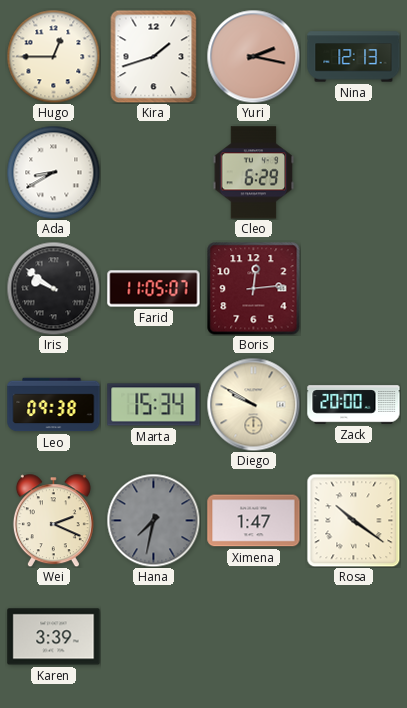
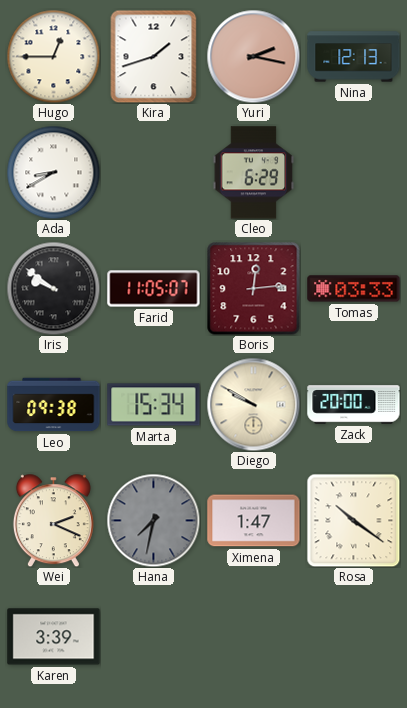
Tomas: none -> 03:33 (354, 289)
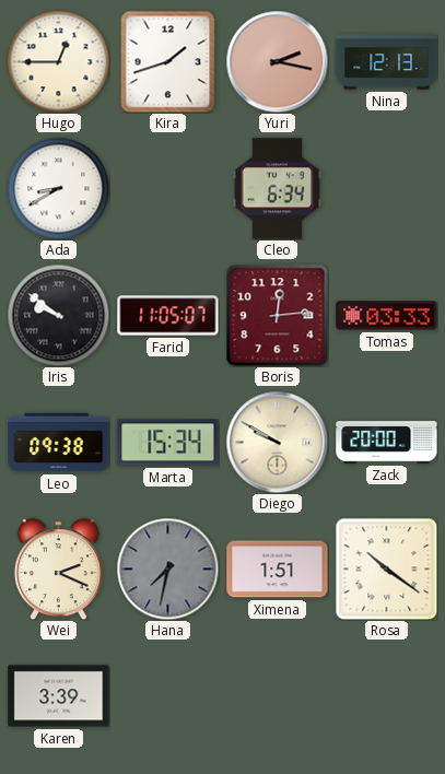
Cleo: 6:29 -> 6:34 (278, 189)
Ximena: 1:47 -> 1:51 (278, 570)
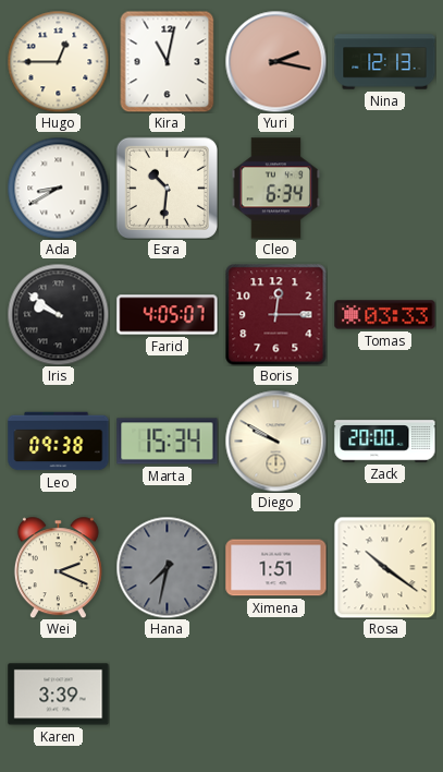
Kira: 1:42 -> 11:02 (168, 61)
Esra: none -> 10:31 (167, 188)
Farid: 11:05 -> 4:05 (168, 315)
Boris: 12:14 -> 12:15 (275, 314)
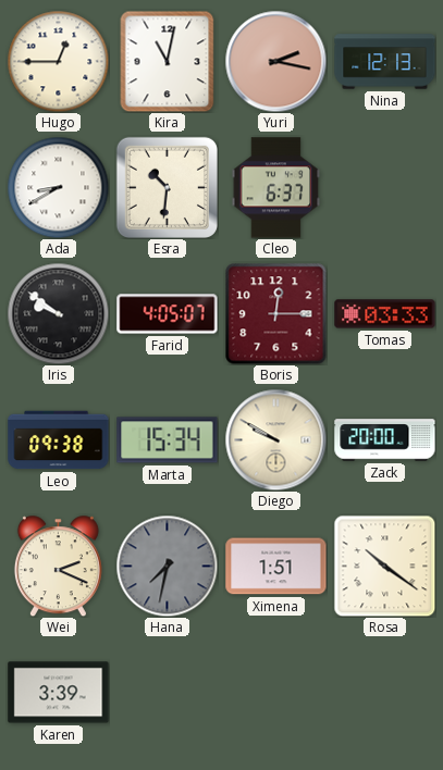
Cleo: 6:34 -> 6:37 (276, 188)
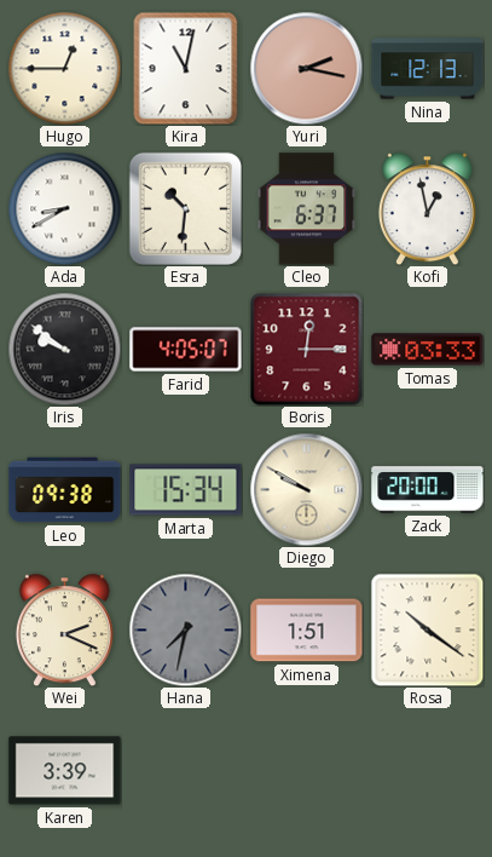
Kofi: none -> 12:58 (427, 208)
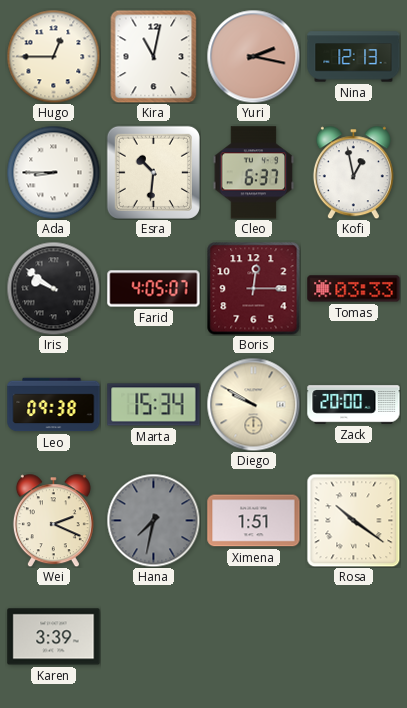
Ada: 8:40 -> 8:45 (53, 172)
